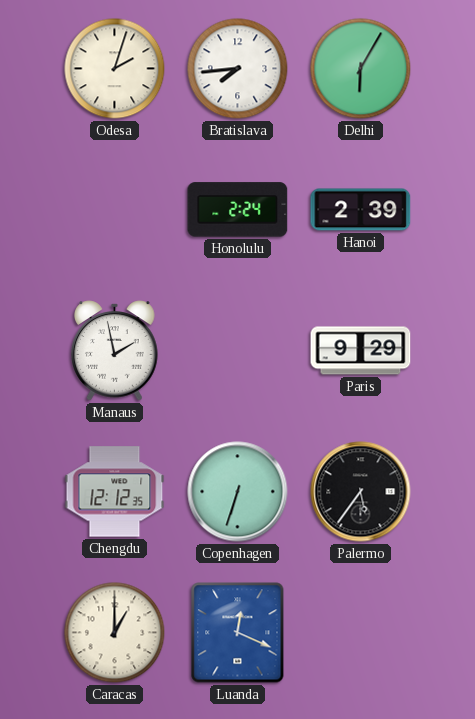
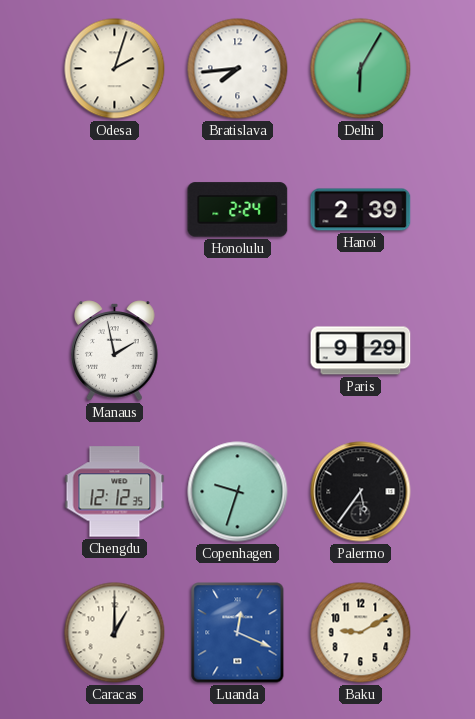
Copenhagen: 6:33 -> 9:33 (238, 492)
Baku: none -> 9:10 (361, 633)
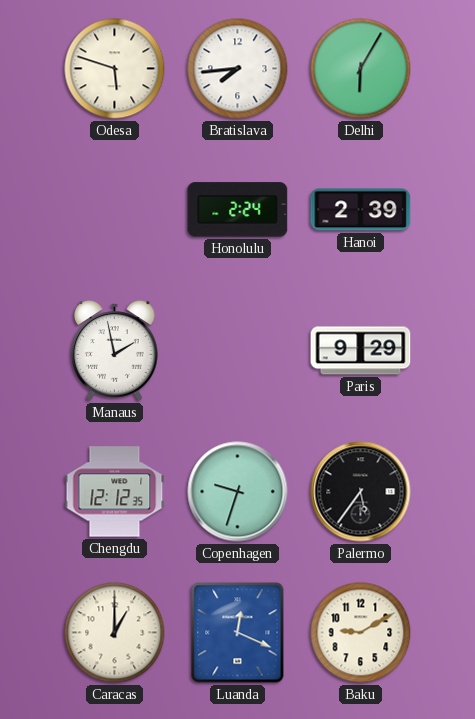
Odesa: 2:03 -> 5:48 (115, 69)
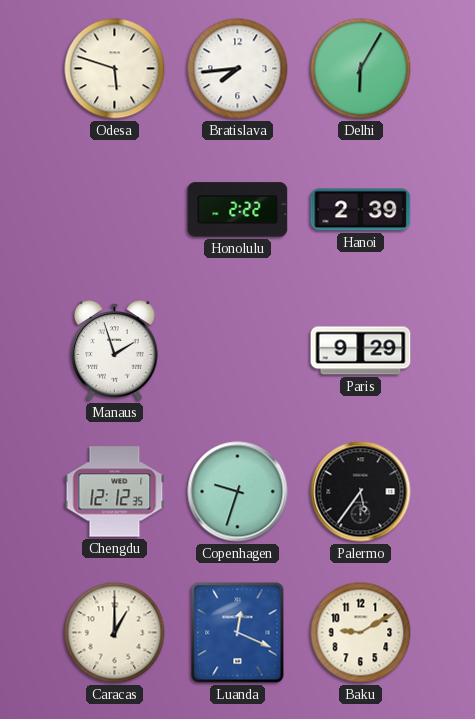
Honolulu: 2:24 -> 2:22 (238, 210)
Manaus: 1:58 -> 1:57 (115, 351)
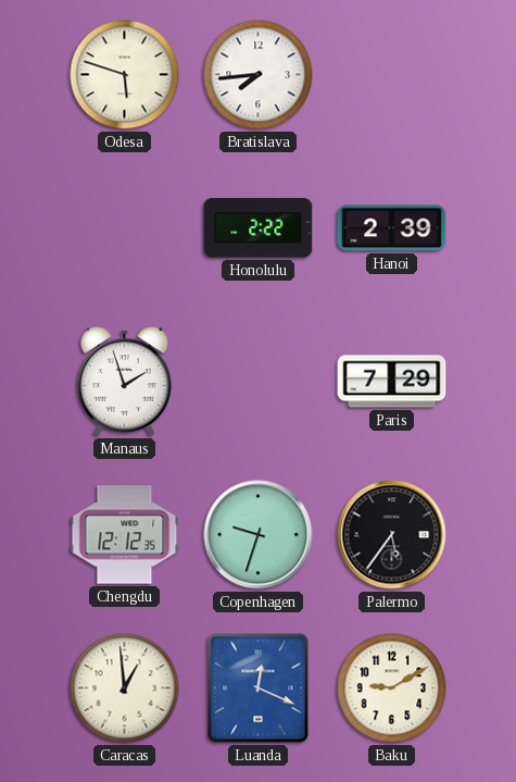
Delhi: 6:05 -> none (361, 69)
Paris: 9:29 -> 7:29 (392, 382)
Caracas: 1:00 -> 12:59 (125, 688)
